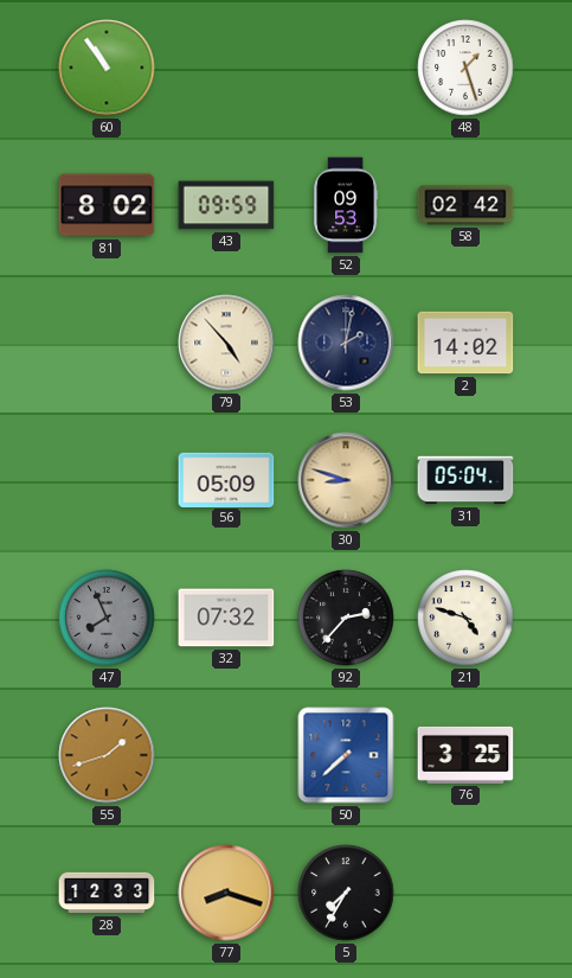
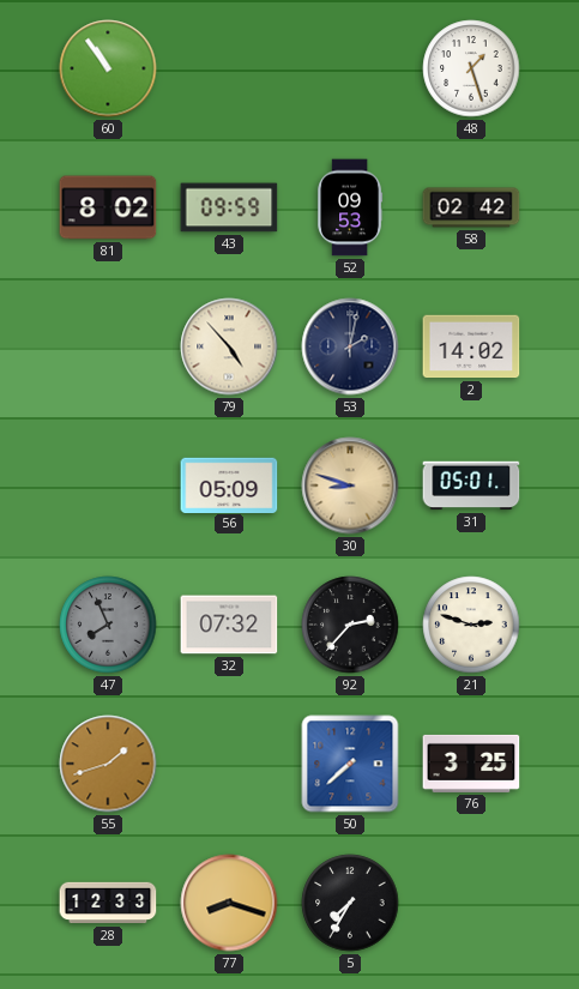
31: 05:04 -> 05:01 (471, 486)
21: 4:48 -> 2:48 (471, 625)
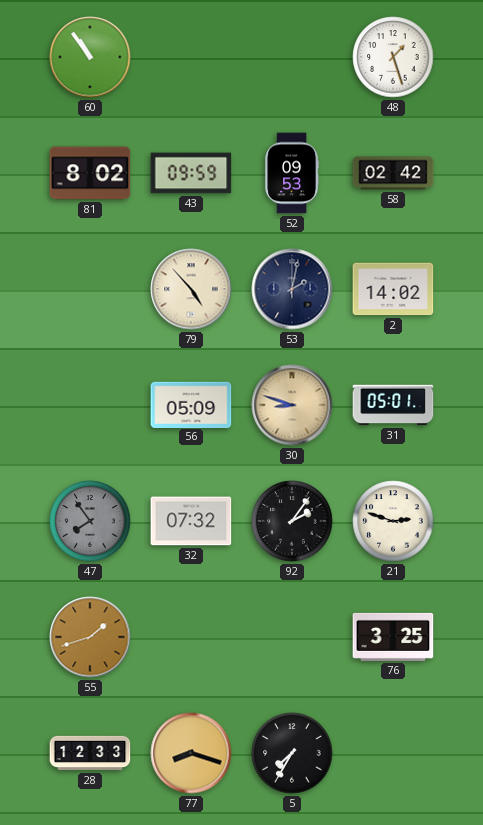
47: 7:56 -> 7:54 (90, 521)
92: 2:37 -> 2:06 (292, 521)
50: 7:38 -> none (350, 764)
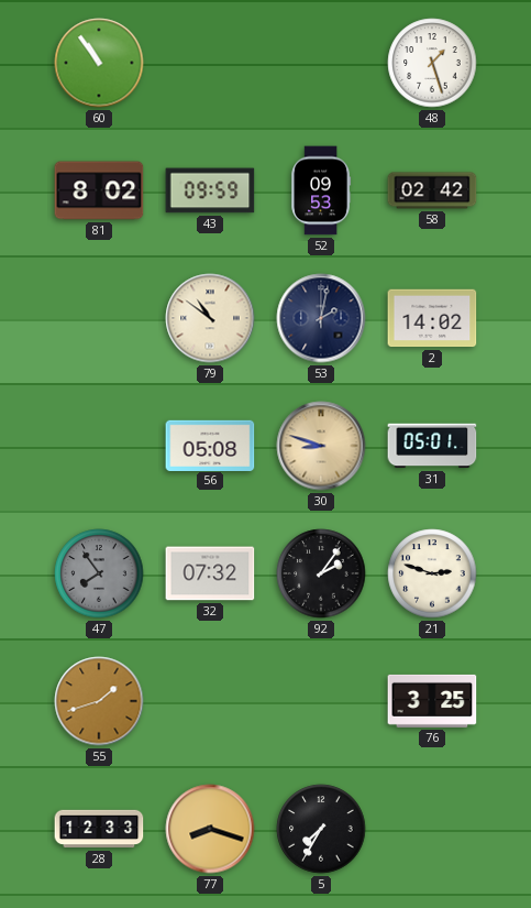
79: 4:53 -> 10:51 (210, 318)
56: 05:09 -> 05:08 (210, 445)
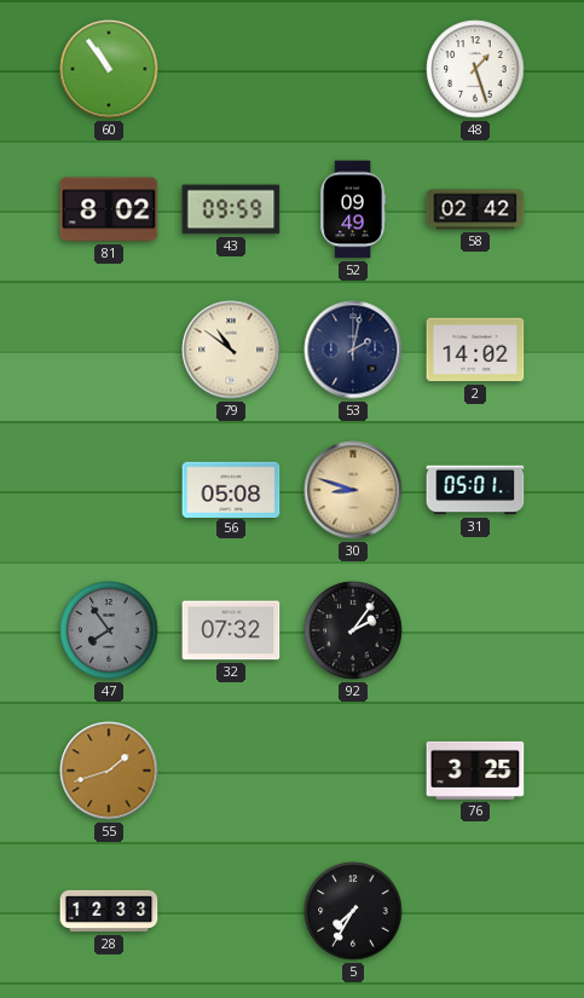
52: 09:53 -> 09:49 (353, 209)
21: 2:48 -> none (432, 573)
77: 8:18 -> none (210, 829)
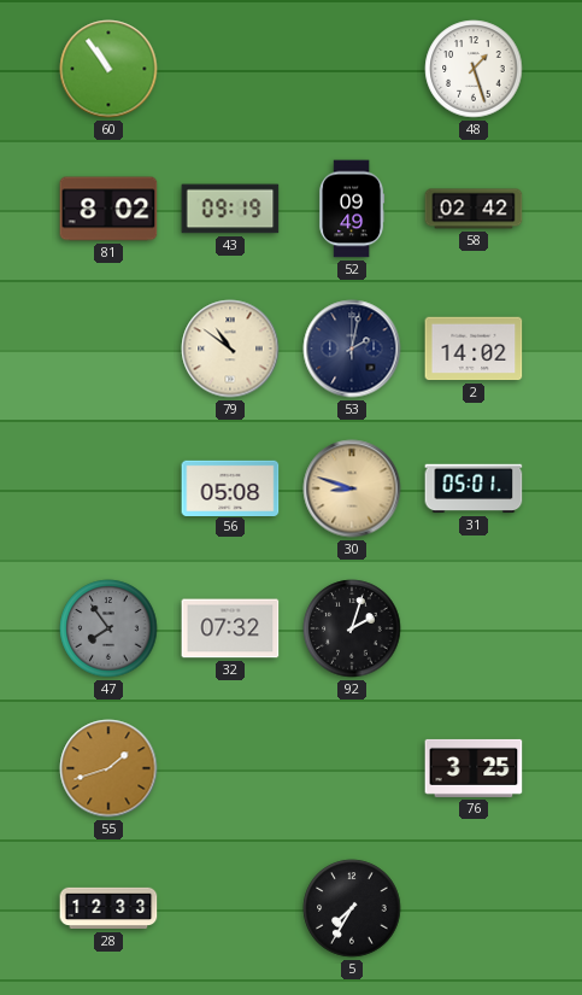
43: 09:59 -> 09:19 (230, 209)
92: 2:06 -> 2:03 (352, 628)
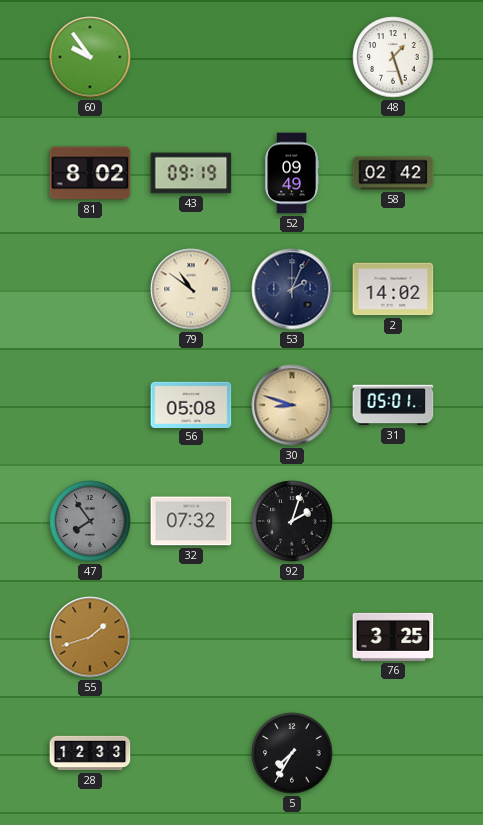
60: 10:54 -> 9:54 (90, 57)
53: 2:02 -> 2:04 (292, 289)
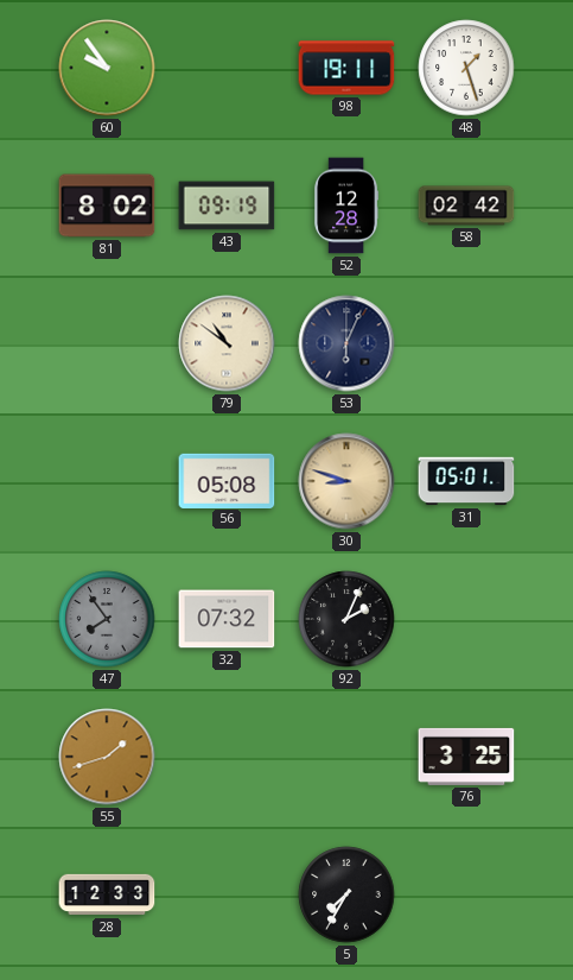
98: none -> 19:11 (346, 68)
52: 09:49 -> 12:28 (346, 206)
53: 2:04 -> 6:04 (346, 343)
2: 14:02 -> none (393, 289)
92: 2:03 -> 2:04 (346, 619)
